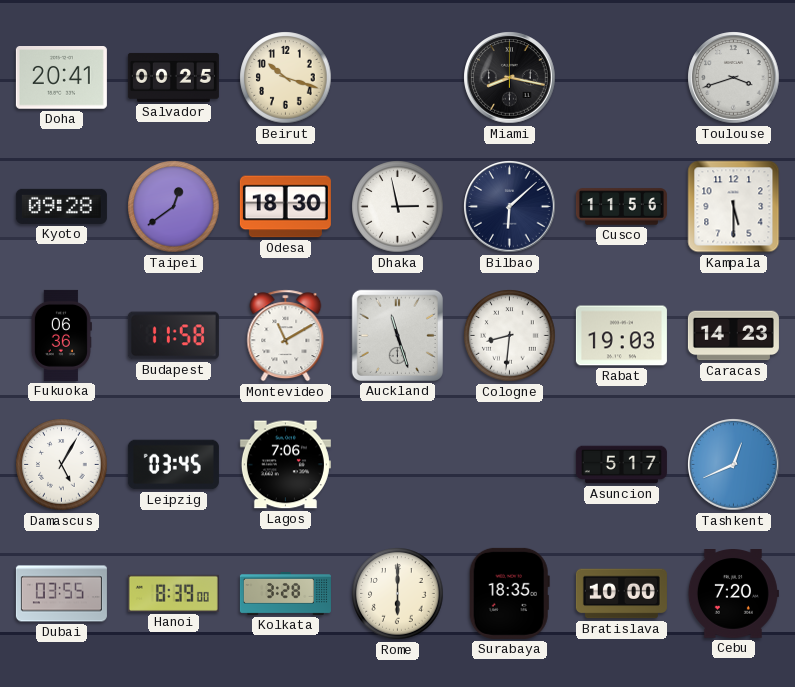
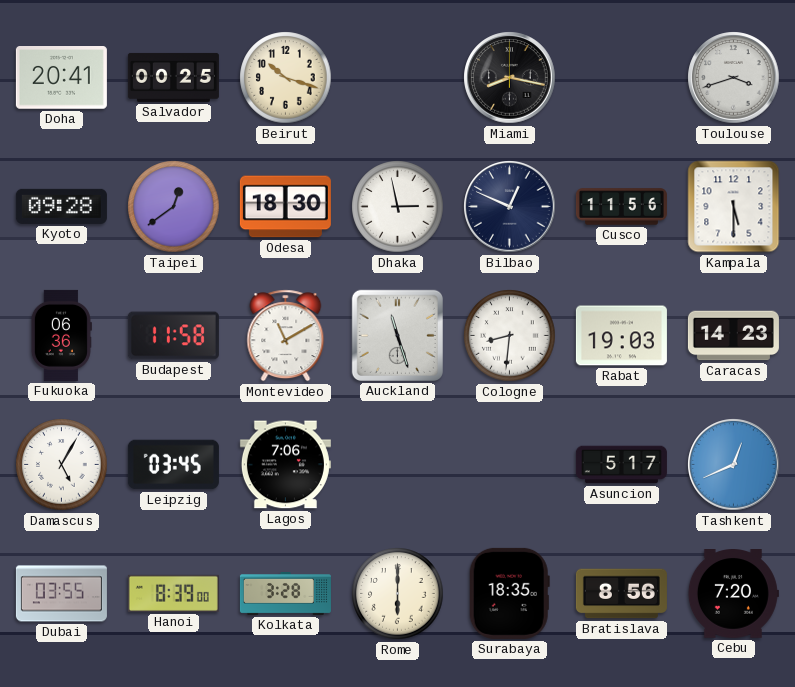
Bilbao: 6:08 -> 12:49 (510, 207)
Bratislava: 10:00 -> 8:56 (621, 594)
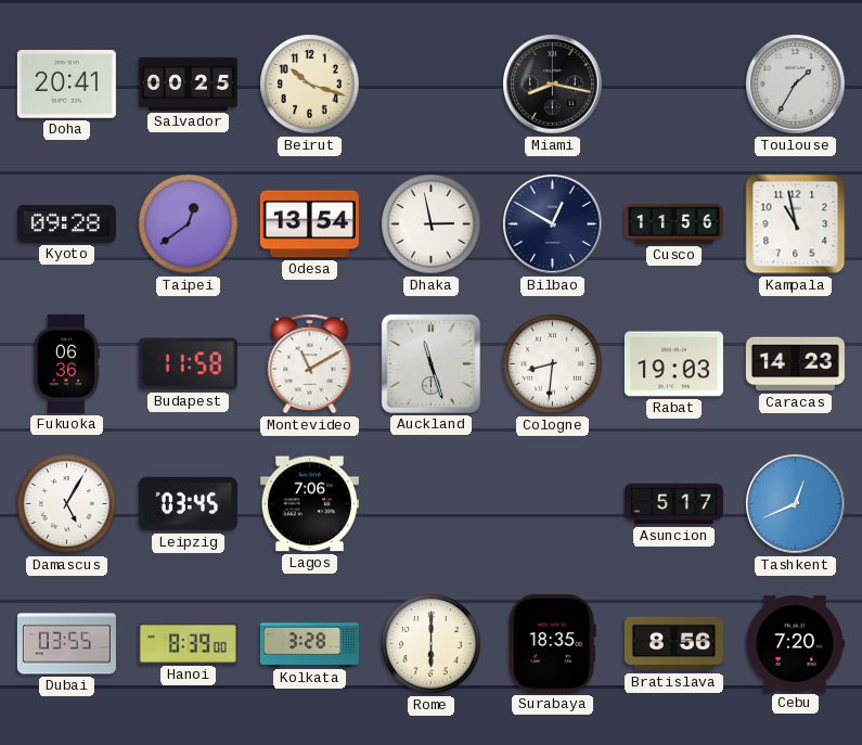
Toulouse: 3:42 -> 1:35 (796, 85)
Odesa: 18:30 -> 13:54 (309, 224)
Bilbao: 12:49 -> 12:50 (553, 224)
Kampala: 5:30 -> 10:58 (796, 224)
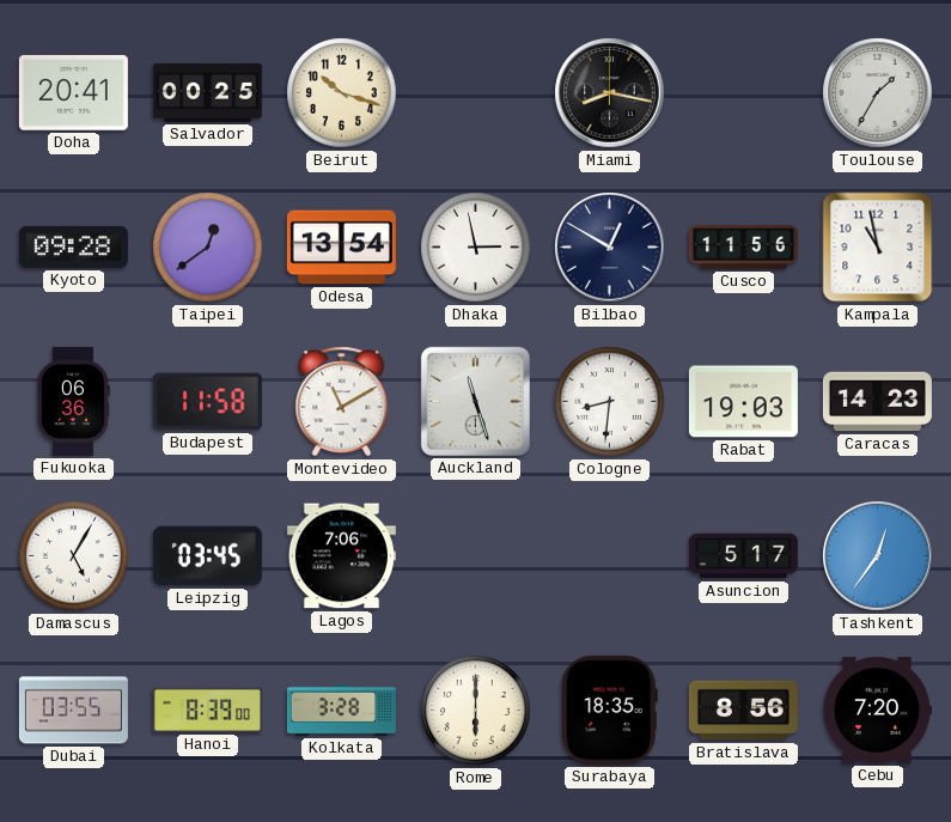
Tashkent: 12:41 -> 12:36 (878, 556)
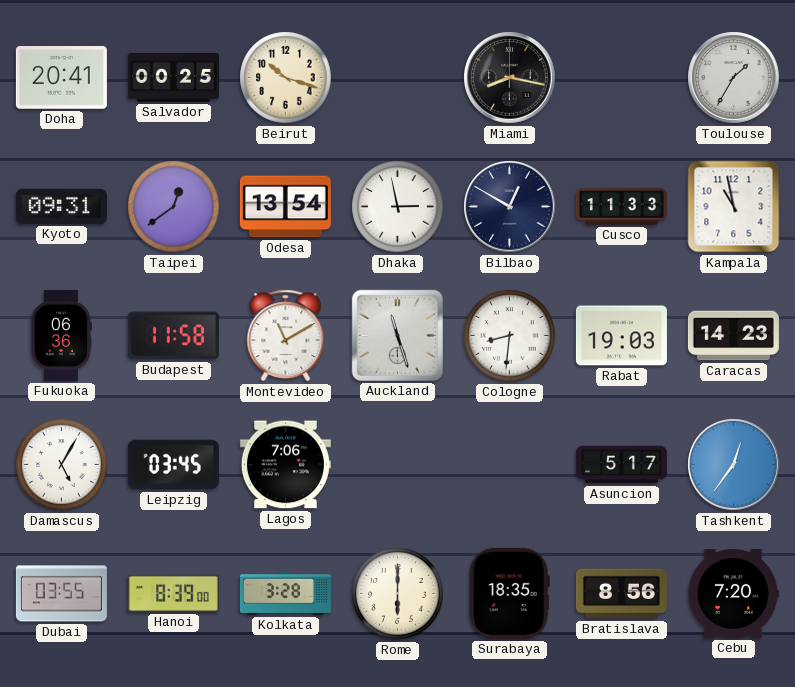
Kyoto: 09:28 -> 09:31 (61, 206)
Cusco: 11:56 -> 11:33 (621, 207)
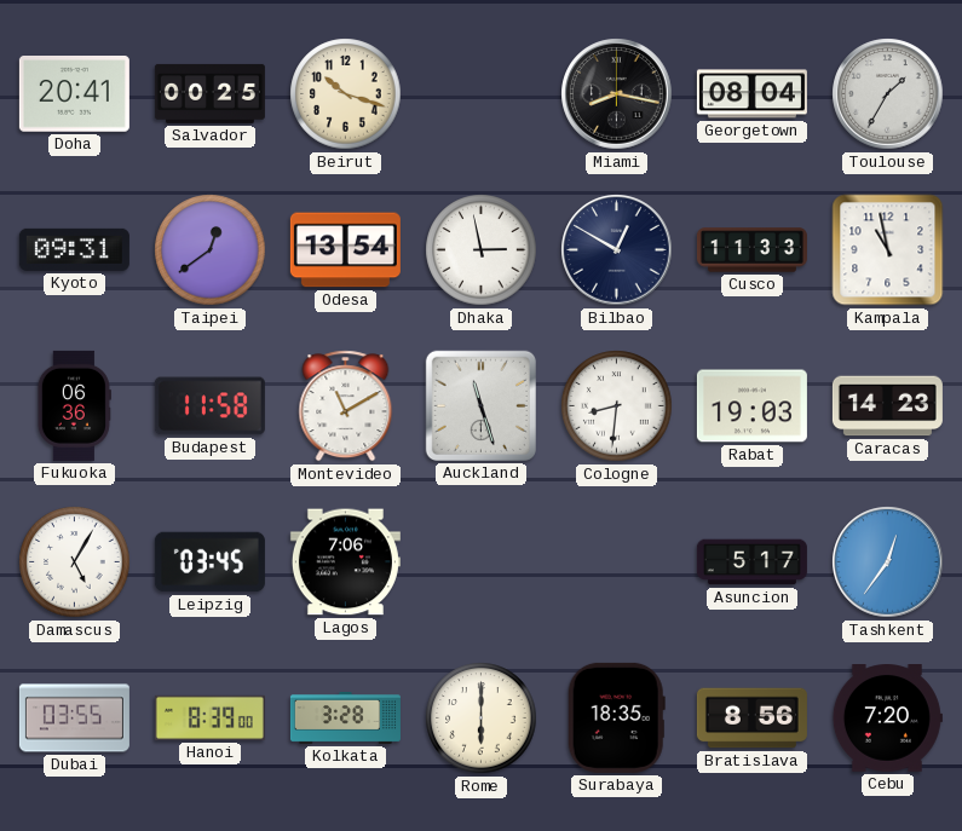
Georgetown: none -> 08:04 (751, 94)
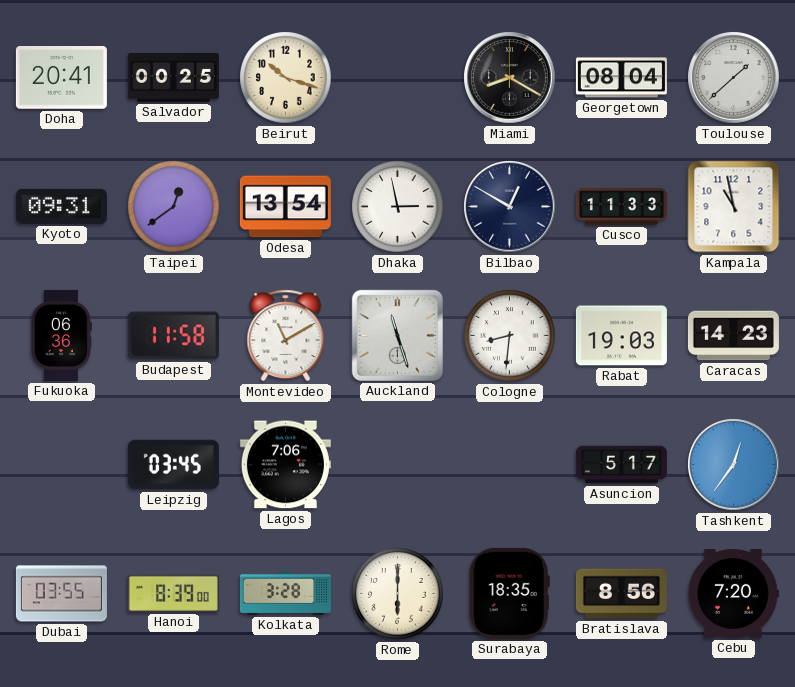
Miami: 8:17 -> 8:20 (510, 78)
Toulouse: 1:35 -> 1:38 (734, 78)
Damascus: 5:05 -> none (75, 562)
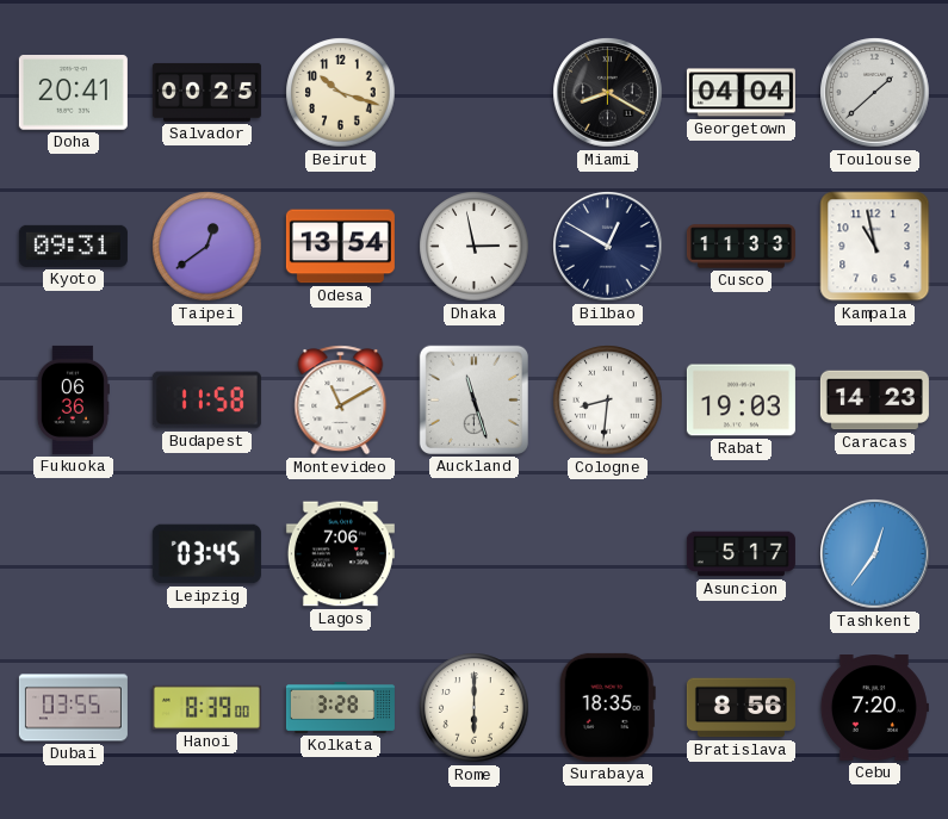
Georgetown: 08:04 -> 04:04 (741, 93)
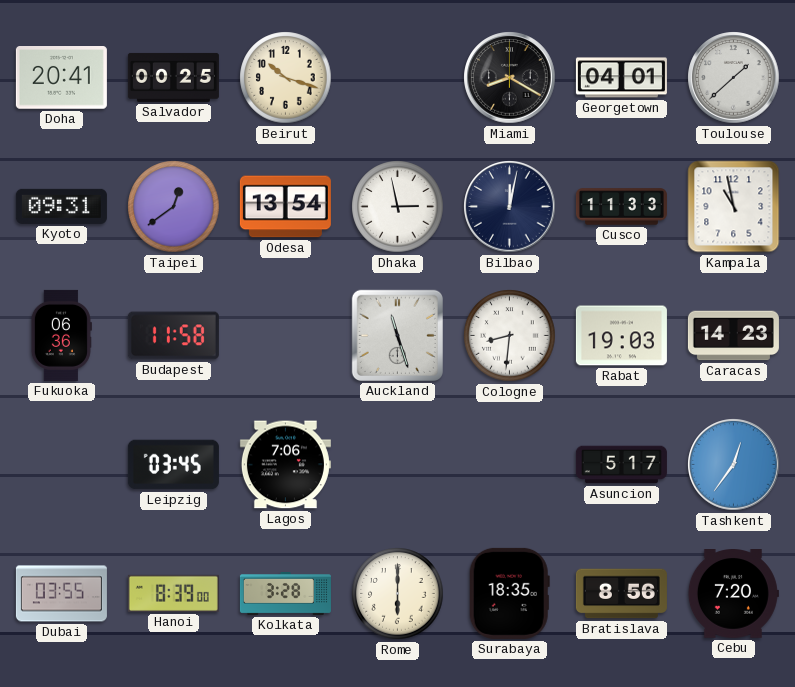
Georgetown: 04:04 -> 04:01 (621, 78)
Bilbao: 12:50 -> 12:02 (510, 207)
Montevideo: 11:10 -> none (341, 401)
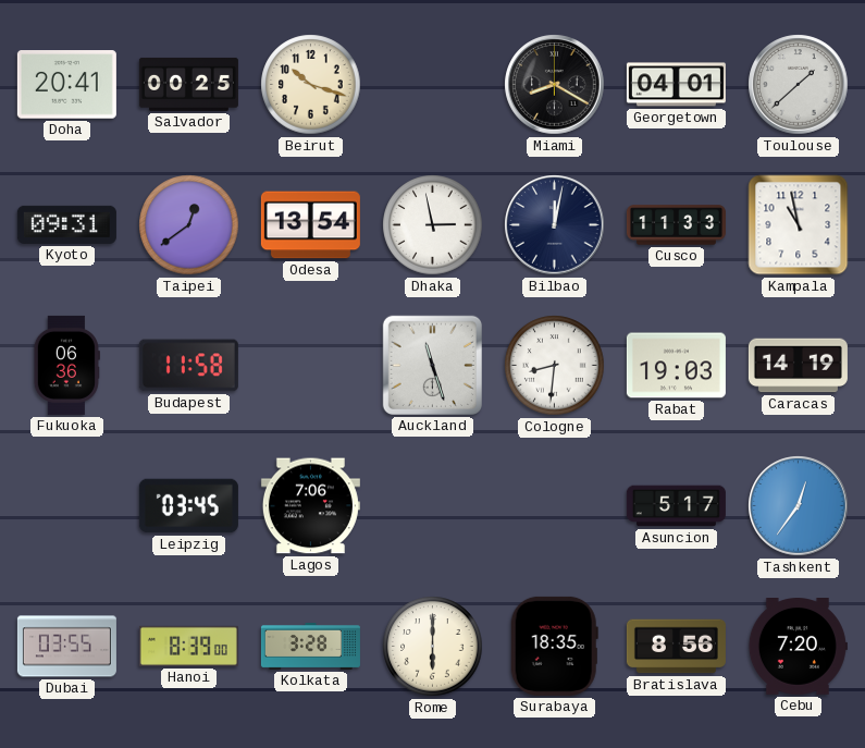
Caracas: 14:23 -> 14:19 (798, 366)
